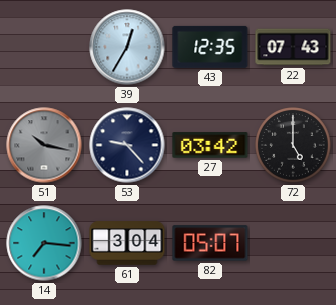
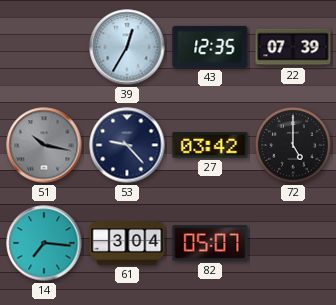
22: 07:43 -> 07:39 (293, 47)
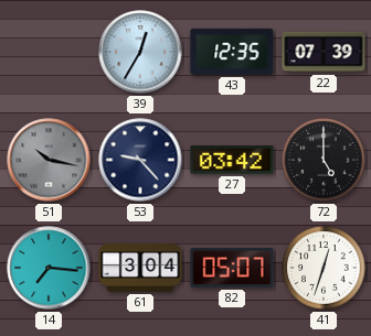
41: none -> 12:33 (324, 268)
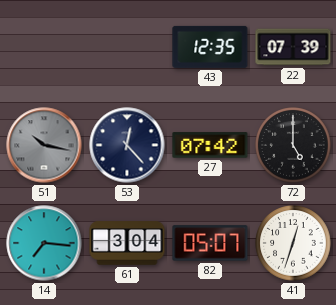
39: 12:35 -> none (140, 52)
53: 9:23 -> 12:23 (127, 145)
27: 03:42 -> 07:42 (210, 145)
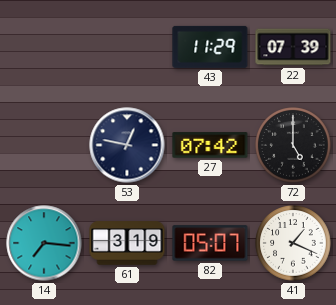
43: 12:35 -> 11:29 (210, 47)
51: 10:17 -> none (44, 145)
53: 12:23 -> 12:47 (127, 145)
61: 3:04 -> 3:19 (127, 243)
41: 12:33 -> 1:19 (293, 243)
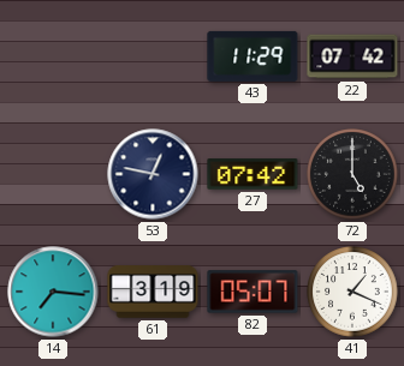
22: 07:39 -> 07:42 (352, 56)
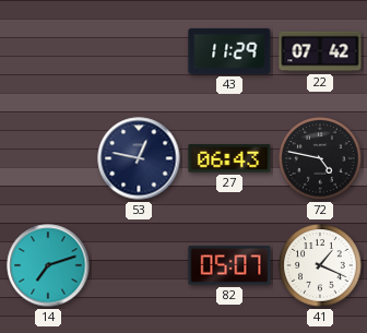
27: 07:42 -> 06:43 (229, 158)
72: 5:00 -> 4:47 (320, 158)
14: 7:16 -> 7:12 (48, 265)
61: 3:19 -> none (153, 292)
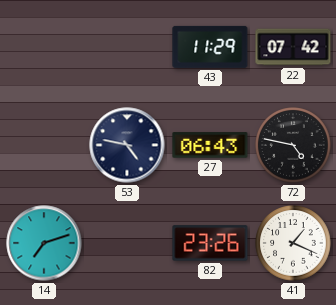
53: 12:47 -> 4:47 (127, 145)
82: 05:07 -> 23:26 (210, 243)
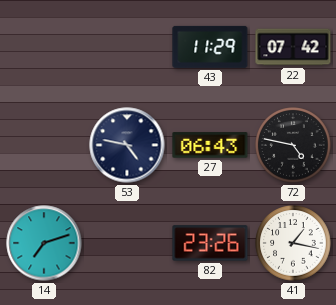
41: 1:19 -> 1:17 (293, 243)
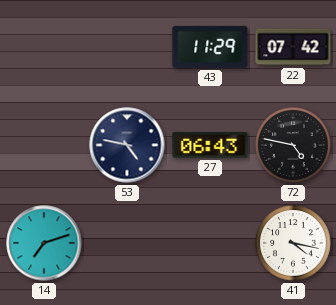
82: 23:26 -> none (210, 243)
41: 1:17 -> 4:17 (293, 243)
